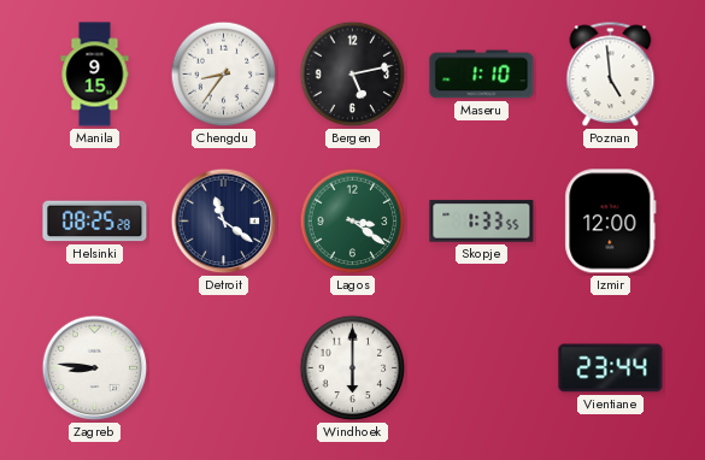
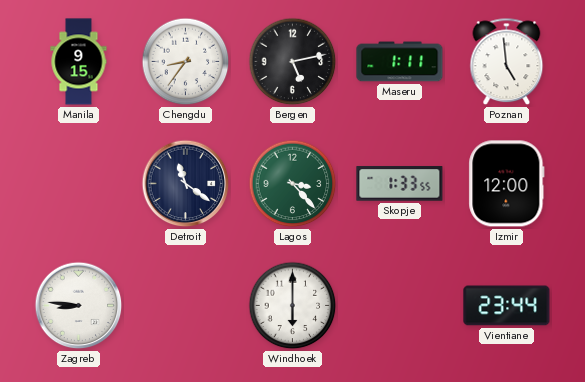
Maseru: 1:10 -> 1:11 (400, 62)
Helsinki: 08:25 -> none (95, 222)
Lagos: 3:21 -> 3:23 (293, 184)
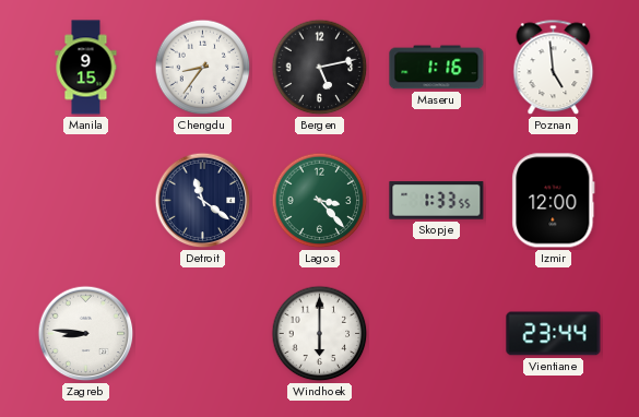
Maseru: 1:11 -> 1:16 (437, 68)
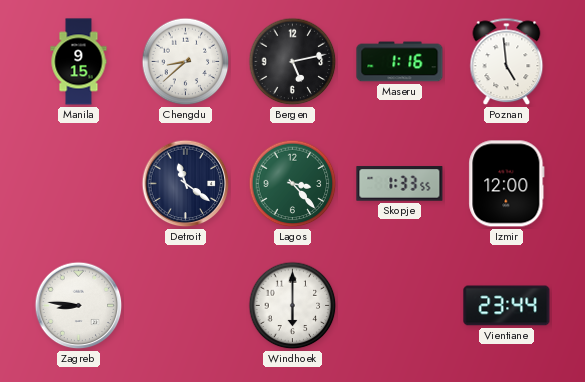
Chengdu: 8:36 -> 8:38 (186, 62)
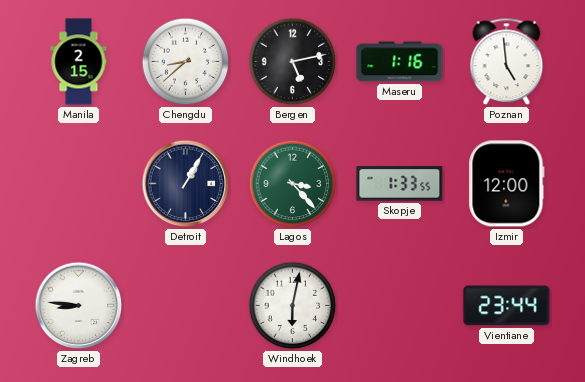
Manila: 9:15 -> 2:15 (79, 62)
Detroit: 11:21 -> 1:05 (186, 184)
Windhoek: 6:00 -> 6:02 (293, 306)
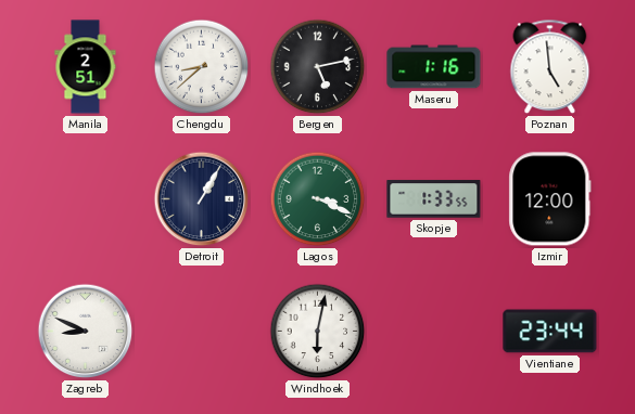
Manila: 2:15 -> 2:51 (86, 67)
Lagos: 3:23 -> 3:19 (318, 199)
Zagreb: 8:46 -> 8:49 (86, 332)
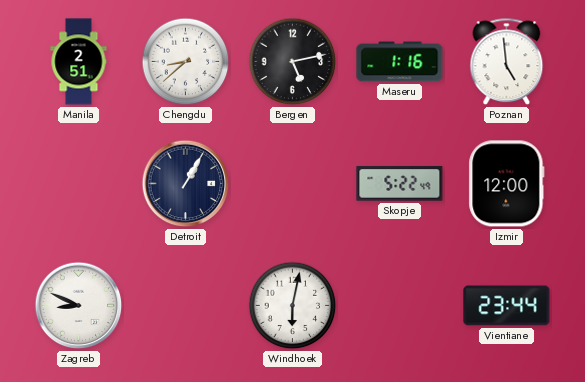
Lagos: 3:19 -> none (318, 199)
Skopje: 1:33 -> 5:22 (400, 184)
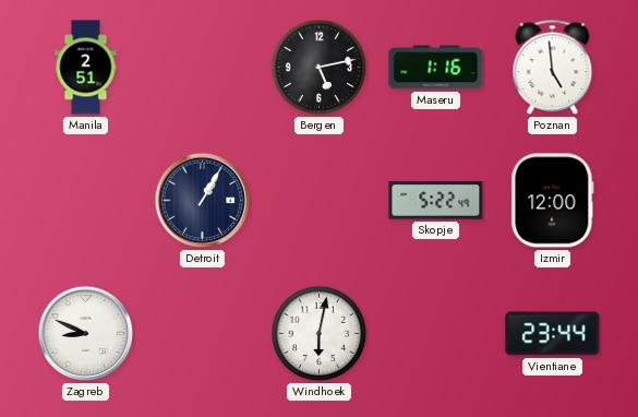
Chengdu: 8:38 -> none (186, 62)
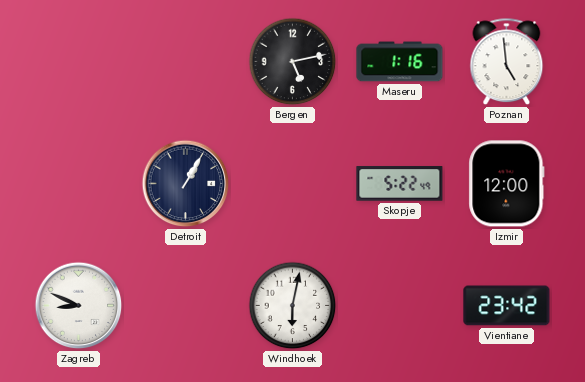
Manila: 2:51 -> none (86, 68)
Vientiane: 23:44 -> 23:42 (507, 306)
